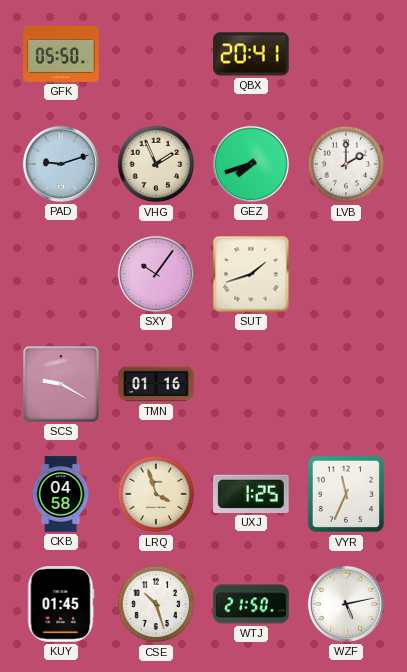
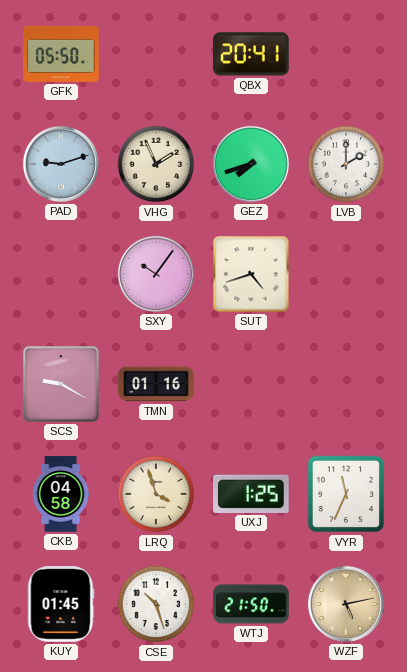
SUT: 1:42 -> 4:42 (251, 274)
WZF dial: white -> champagne (346, 604)
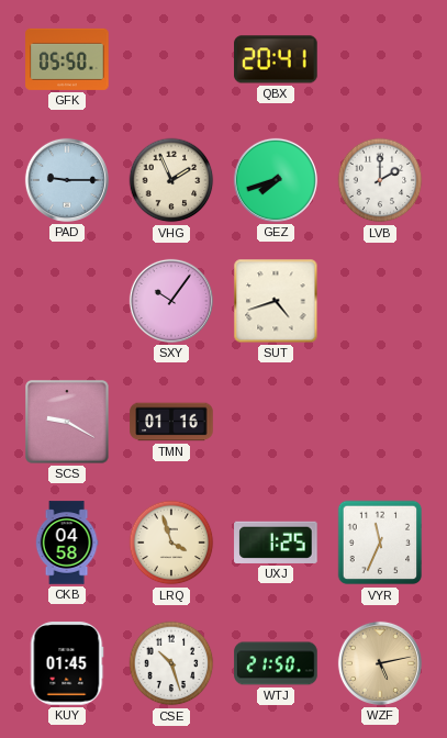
PAD: 9:12 -> 9:15 (67, 180)
